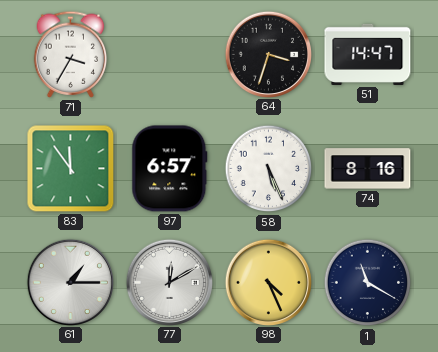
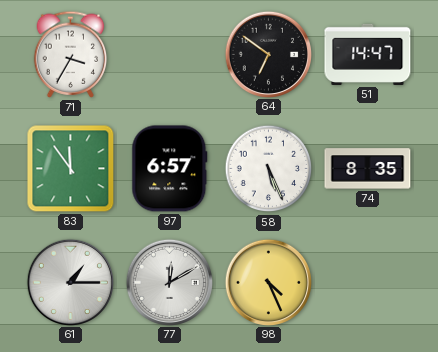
64: 3:33 -> 6:51 (268, 54)
74: 8:16 -> 8:35 (368, 169)
1: 11:20 -> none (368, 283)
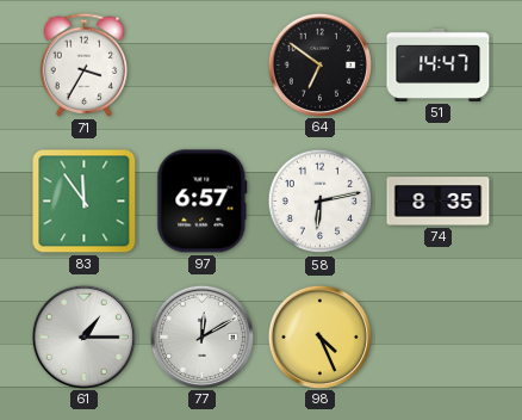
58: 5:26 -> 6:13 (321, 202)
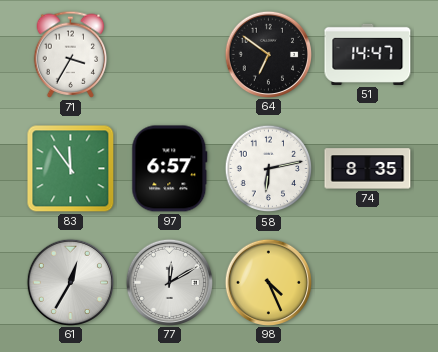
61: 1:15 -> 12:35 (70, 282)
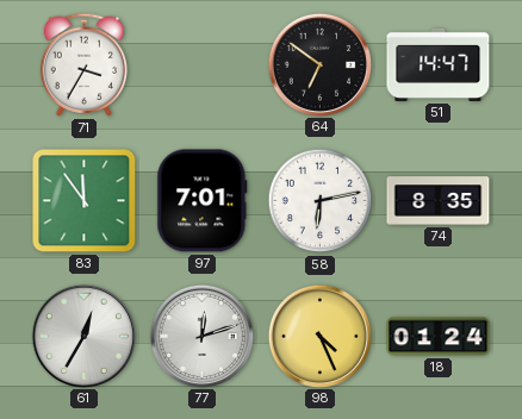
97: 6:57 -> 7:01 (203, 201)
77: 12:10 -> 12:12 (201, 336)
18: none -> 01:24 (439, 337)
